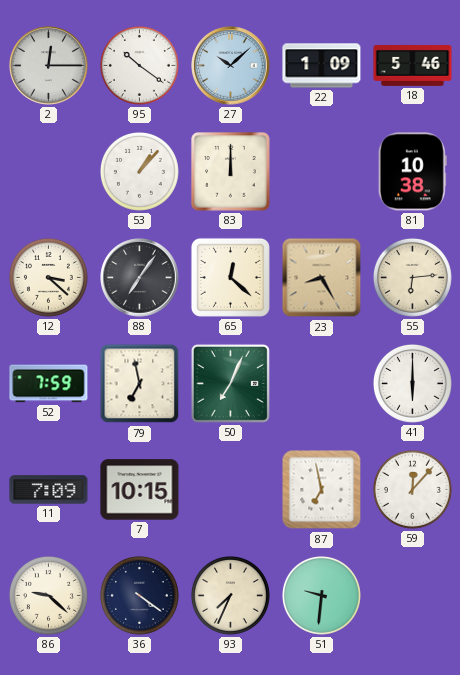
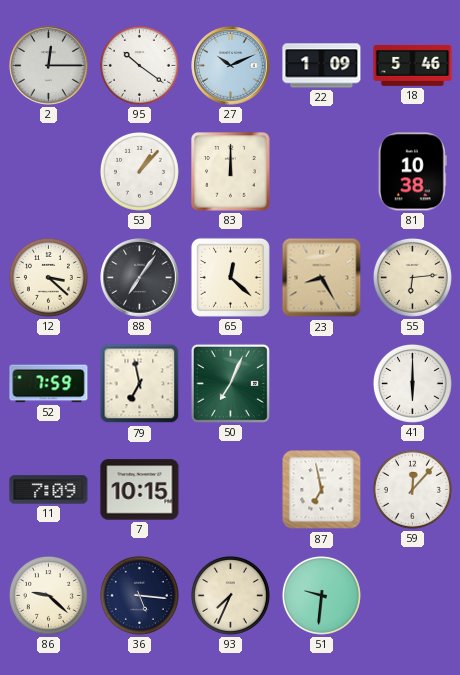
27: 10:08 -> 10:11 (231, 66)
36: 4:21 -> 5:16 (139, 595)
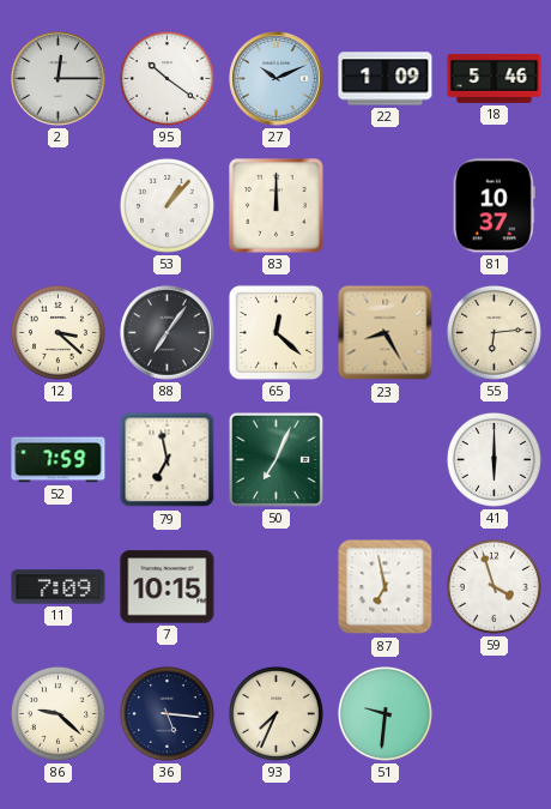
81: 10:38 -> 10:37 (494, 206)
59: 12:07 -> 3:57 (494, 586)
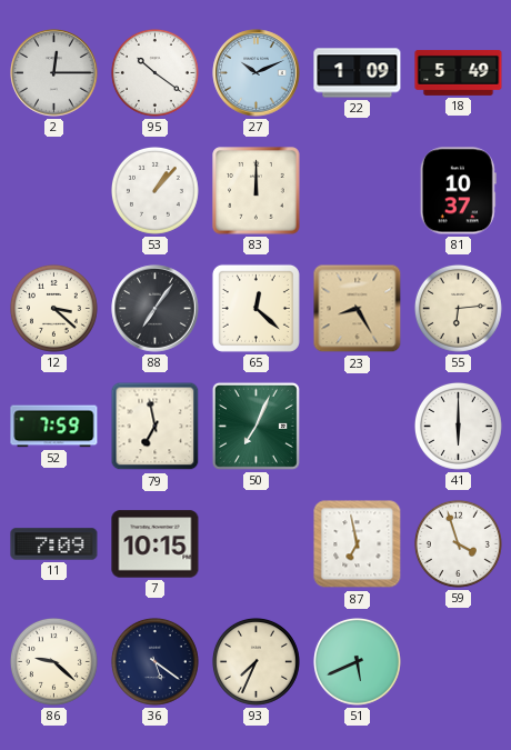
18: 5:46 -> 5:49 (459, 73)
36: 5:16 -> 5:21 (154, 661)
51: 9:31 -> 5:41 (357, 661)
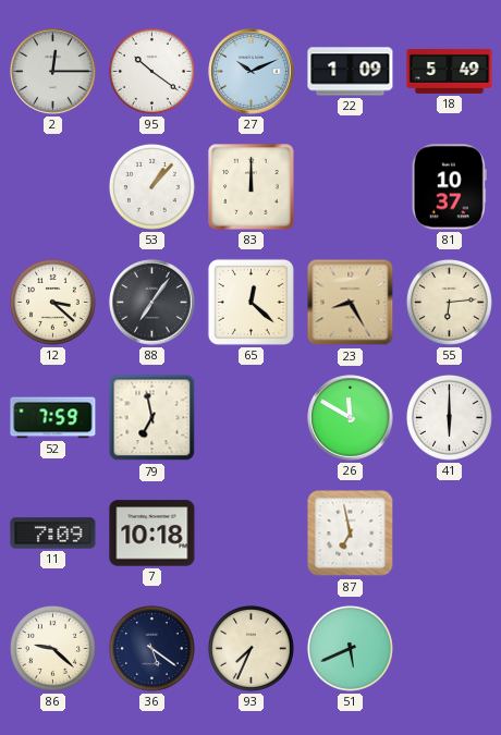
50: 7:04 -> none (255, 426)
26: none -> 11:50 (351, 418)
7: 10:15 -> 10:18 (152, 534)
59: 3:57 -> none (458, 543)
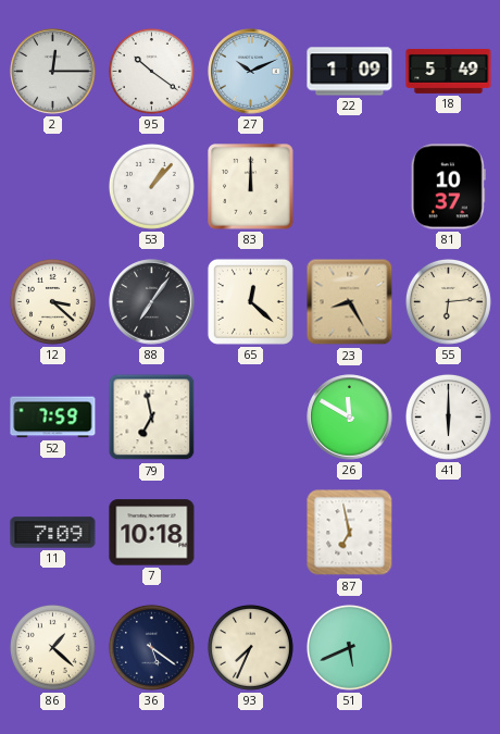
86: 9:22 -> 1:22 (52, 647)
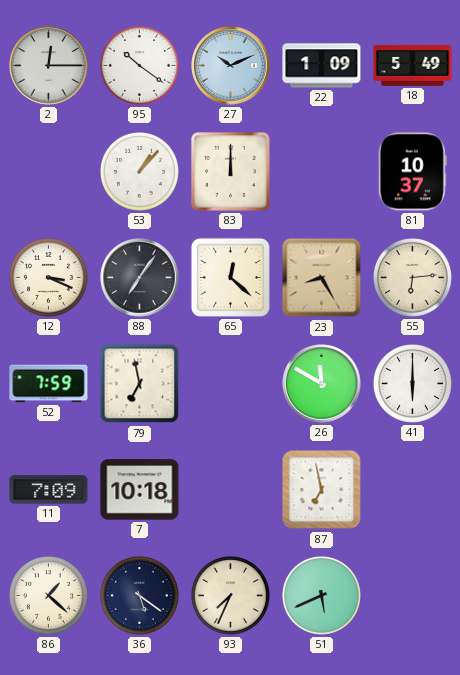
12: 3:22 -> 3:19 (48, 277)
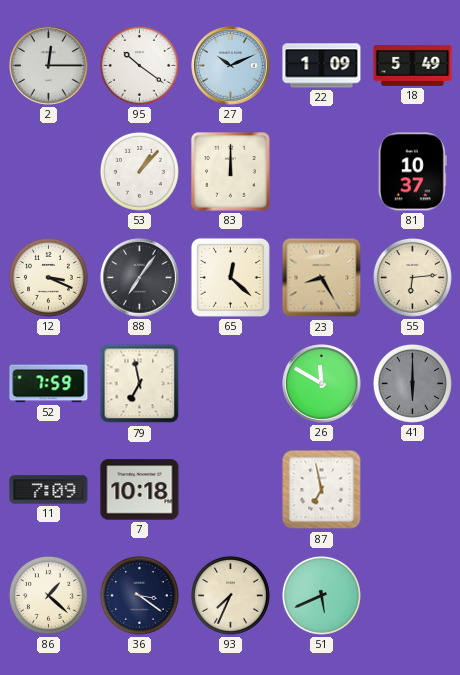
41 dial: white -> grey (412, 383)
36: 5:21 -> 3:21 (139, 595)
